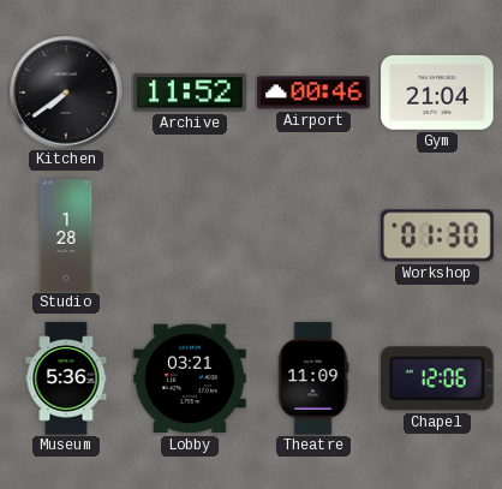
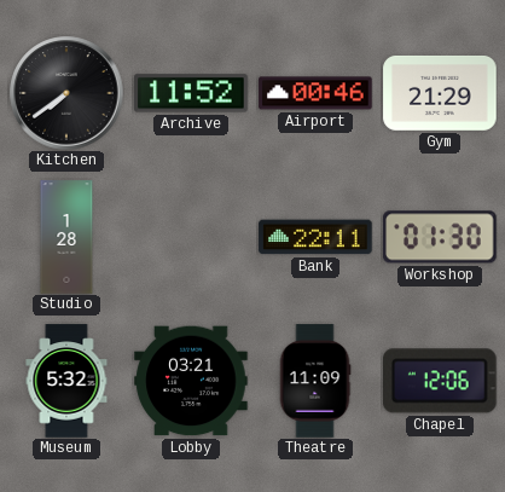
Gym: 21:04 -> 21:29 (440, 93)
Bank: none -> 22:11 (315, 237)
Museum: 5:36 -> 5:32 (66, 381)
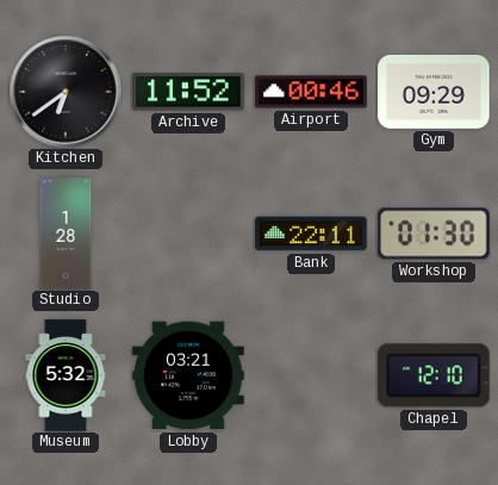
Kitchen: 7:39 -> 6:39 (66, 92)
Gym: 21:29 -> 09:29 (434, 92)
Theatre: 11:09 -> none (315, 381)
Chapel: 12:06 -> 12:10 (435, 375)
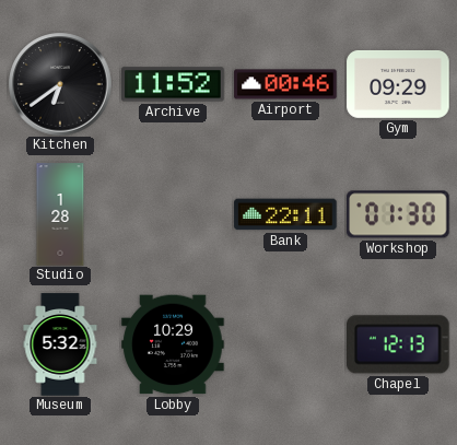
Lobby: 03:21 -> 10:29 (173, 344)
Chapel: 12:10 -> 12:13 (399, 344)
